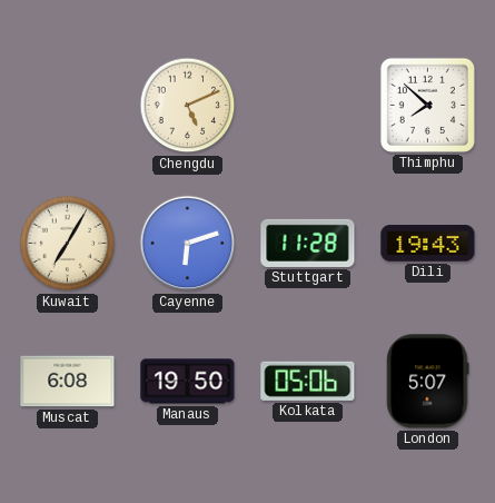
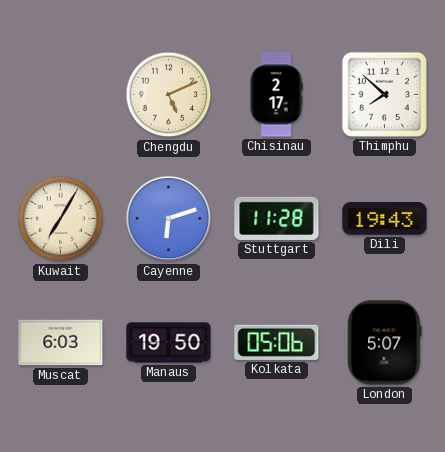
Chisinau: none -> 2:17 (276, 95)
Muscat: 6:08 -> 6:03 (61, 343)
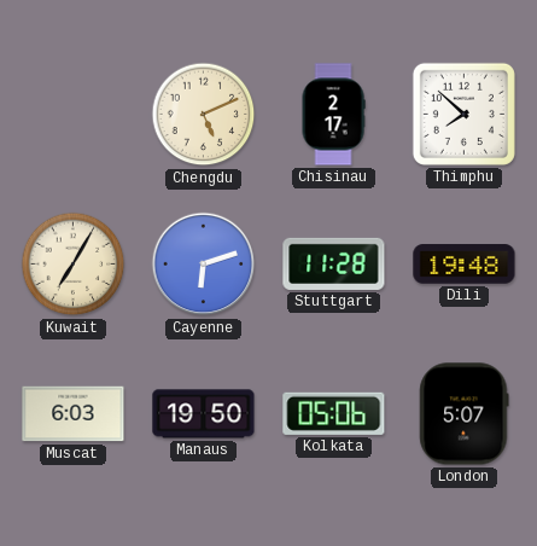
Dili: 19:43 -> 19:48 (465, 265)
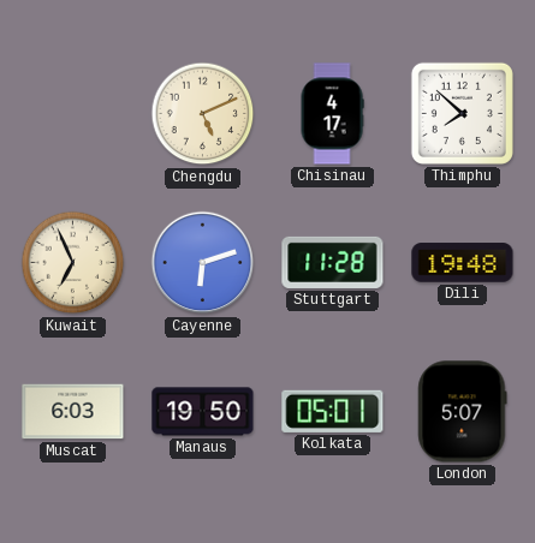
Chisinau: 2:17 -> 4:17 (332, 114)
Kuwait: 7:05 -> 6:56 (73, 263)
Kolkata: 05:06 -> 05:01 (333, 411)
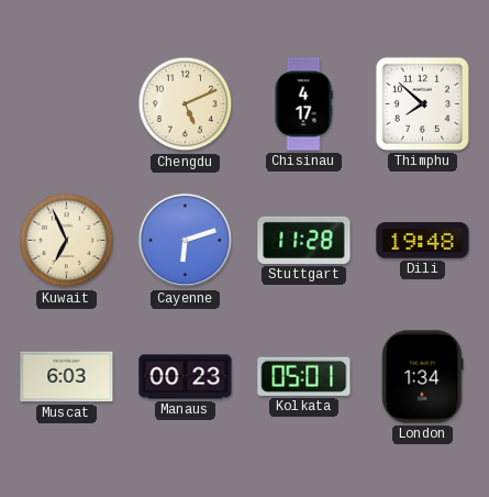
Manaus: 19:50 -> 00:23 (186, 377)
London: 5:07 -> 1:34 (423, 377)
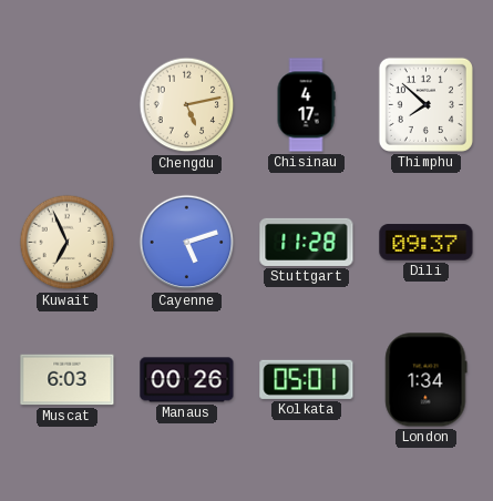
Chengdu: 5:11 -> 5:13 (187, 105)
Cayenne: 6:12 -> 5:12 (187, 243)
Dili: 19:48 -> 09:37 (427, 243)
Manaus: 00:23 -> 00:26 (187, 380)
